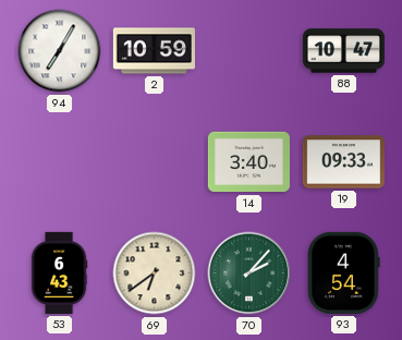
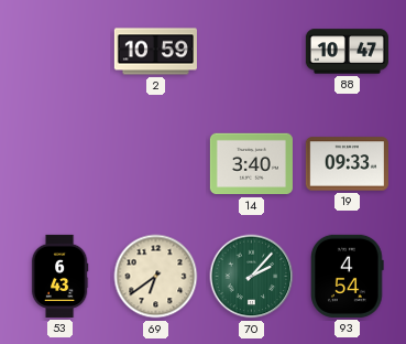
94: 7:05 -> none (60, 51)
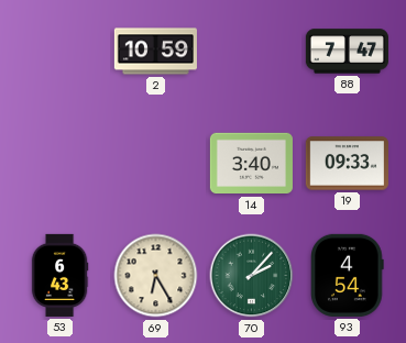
88: 10:47 -> 7:47 (347, 52)
69: 6:39 -> 6:25 (156, 276)
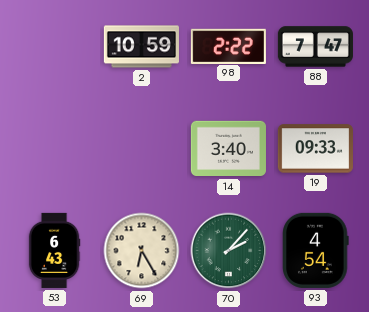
98: none -> 2:22 (228, 46)
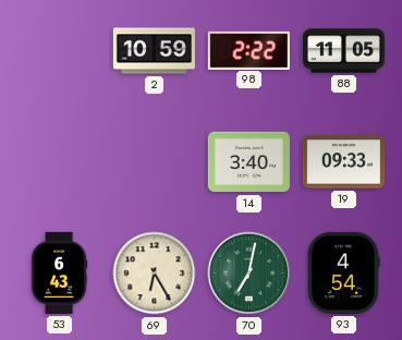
88: 7:47 -> 11:05 (343, 51)
70: 2:07 -> 7:02 (249, 274)
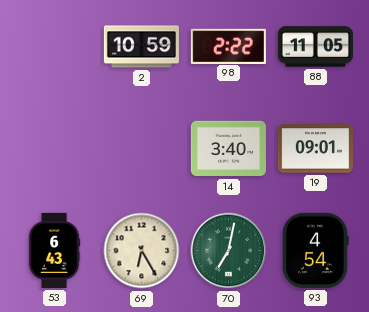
19: 09:33 -> 09:01 (315, 149)
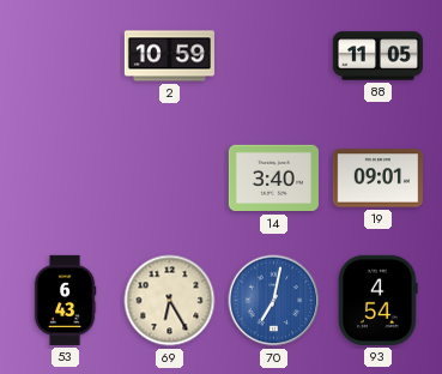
98: 2:22 -> none (228, 46)
70 dial: green -> blue (274, 301)
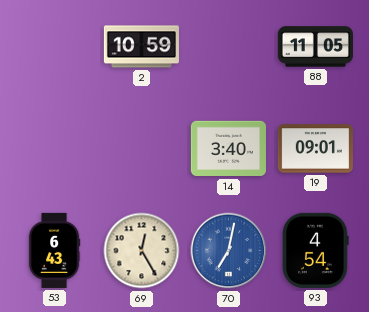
69: 6:25 -> 12:25 (142, 251)
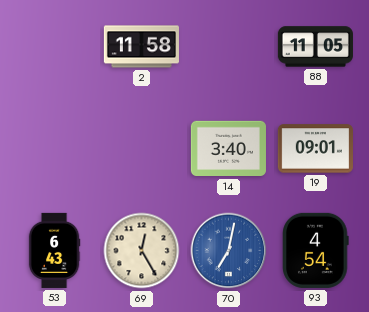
2: 10:59 -> 11:58 (141, 47)
